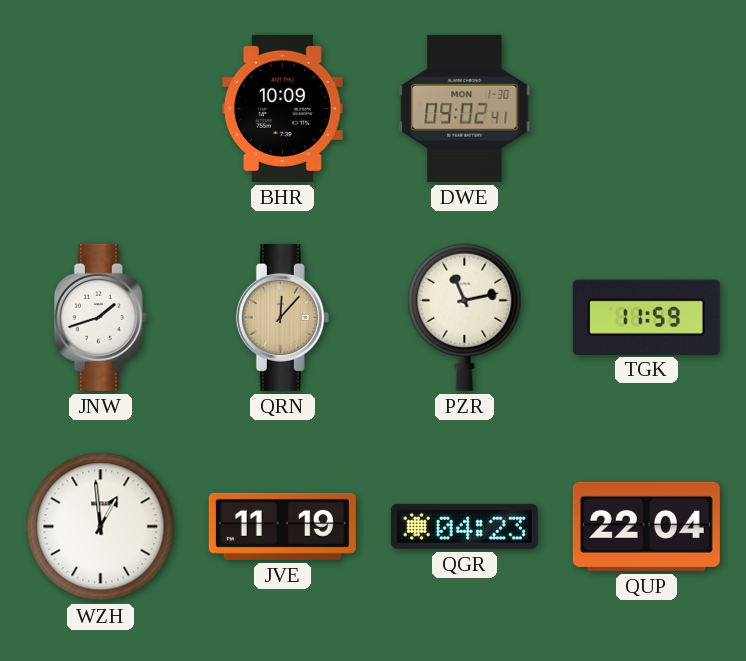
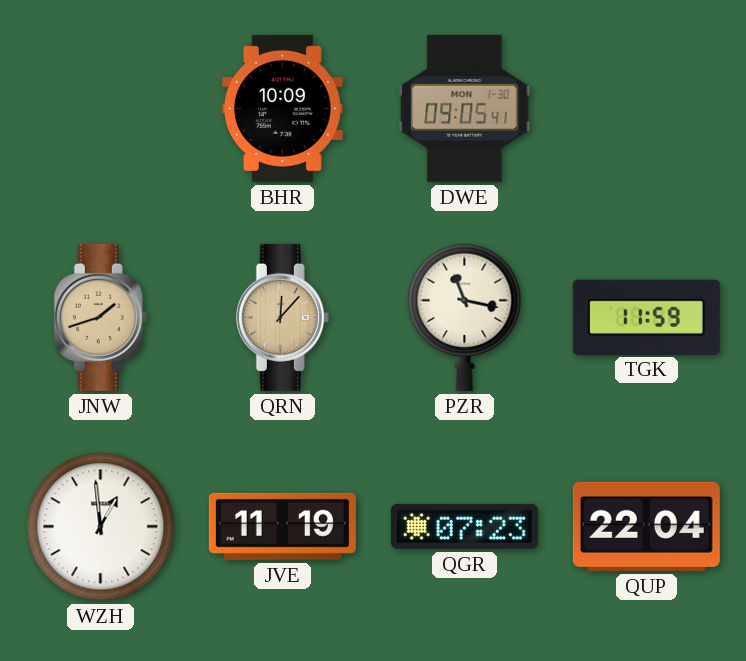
DWE: 09:02 -> 09:05 (465, 108)
JNW dial: white -> champagne (100, 317)
PZR: 11:13 -> 11:17 (465, 317)
QGR: 04:23 -> 07:23 (464, 526)
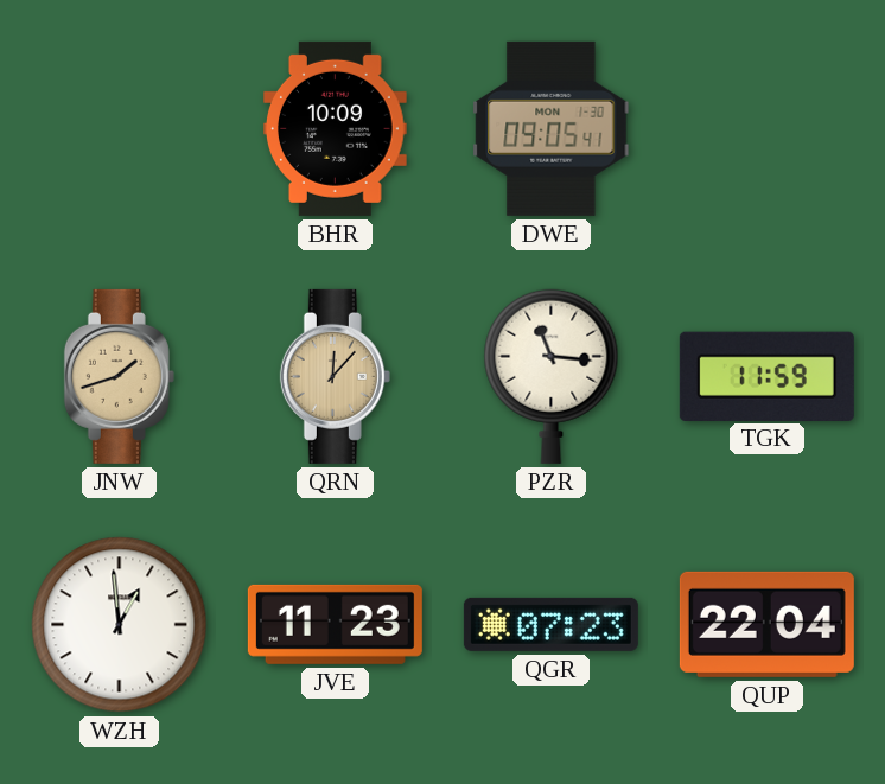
PZR: 11:17 -> 11:16 (552, 376)
JVE: 11:19 -> 11:23 (335, 624)
